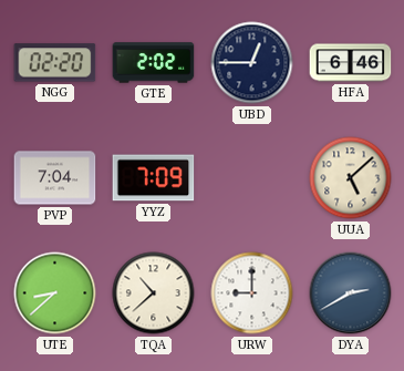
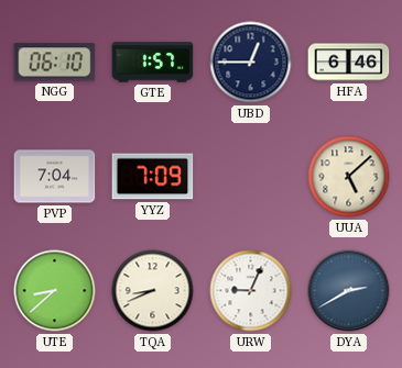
NGG: 02:20 -> 06:10 (55, 63)
GTE: 2:02 -> 1:57 (153, 63)
TQA: 10:38 -> 8:41 (153, 291)
URW: 9:00 -> 9:04 (251, 291)
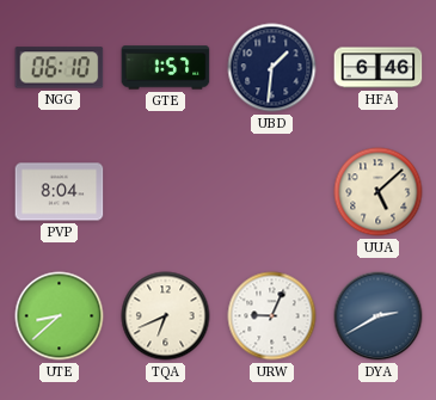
UBD: 12:45 -> 1:31 (272, 68)
PVP: 7:04 -> 8:04 (60, 192)
YYZ: 7:09 -> none (153, 177)
TQA: 8:41 -> 6:41 (166, 316)
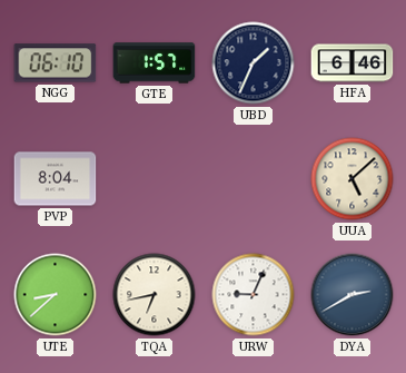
UBD: 1:31 -> 1:34 (254, 63)
TQA: 6:41 -> 6:43 (155, 295)
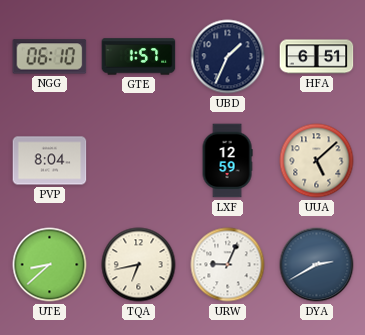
HFA: 6:46 -> 6:51 (317, 57)
LXF: none -> 12:59 (227, 161)
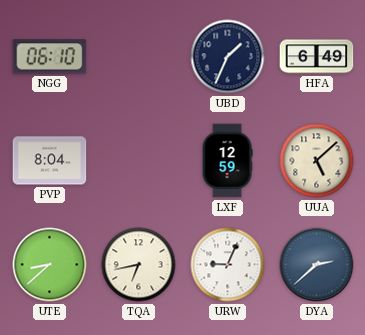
GTE: 1:57 -> none (139, 57)
HFA: 6:51 -> 6:49 (317, 57)
DYA: 2:40 -> 2:38 (317, 265)
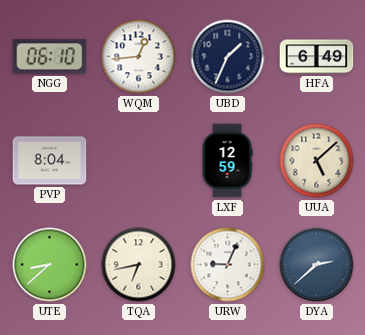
WQM: none -> 12:44 (139, 57)
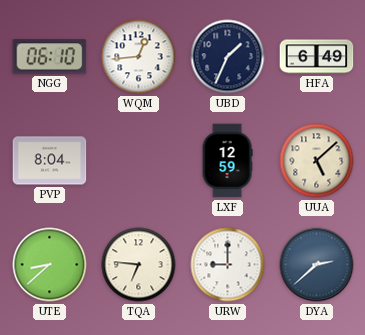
TQA: 6:43 -> 6:46 (139, 265)
URW: 9:04 -> 9:00 (228, 265)
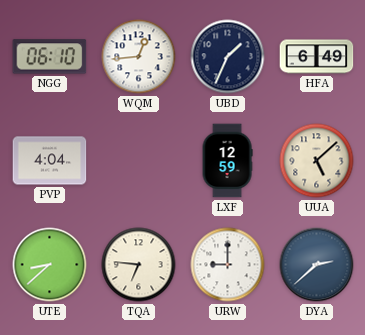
PVP: 8:04 -> 4:04 (50, 161)
